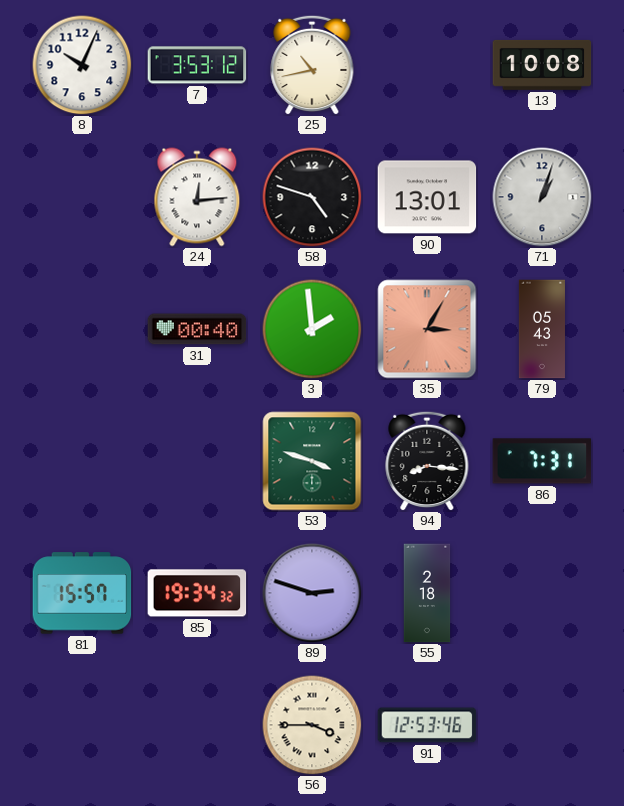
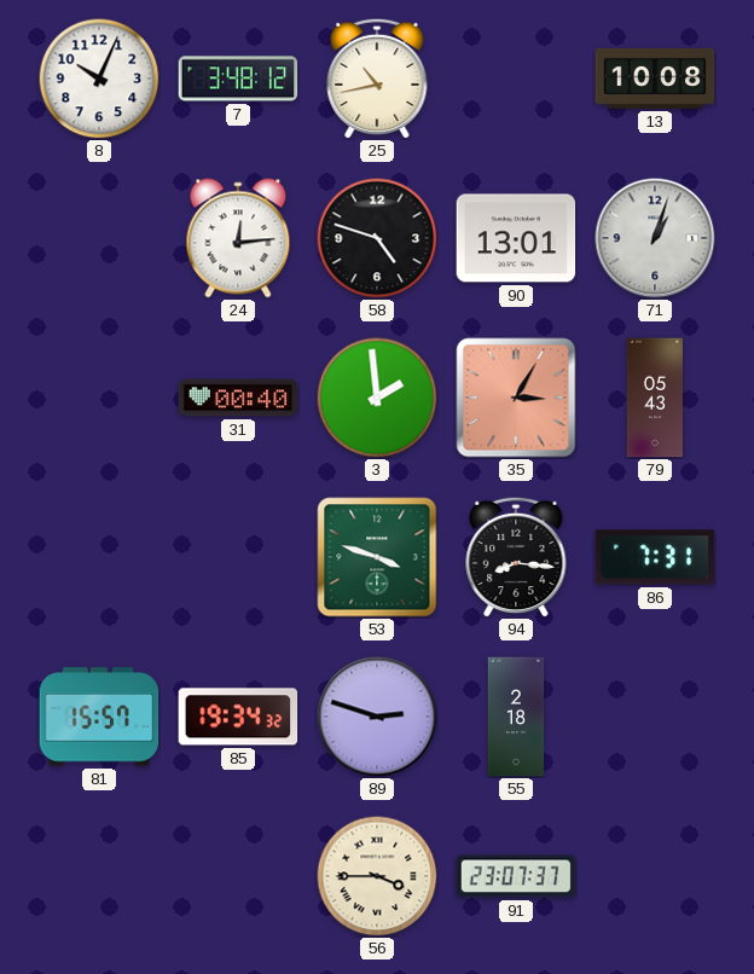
7: 3:53 -> 3:48 (238, 79)
91: 12:53 -> 23:07 (516, 876)
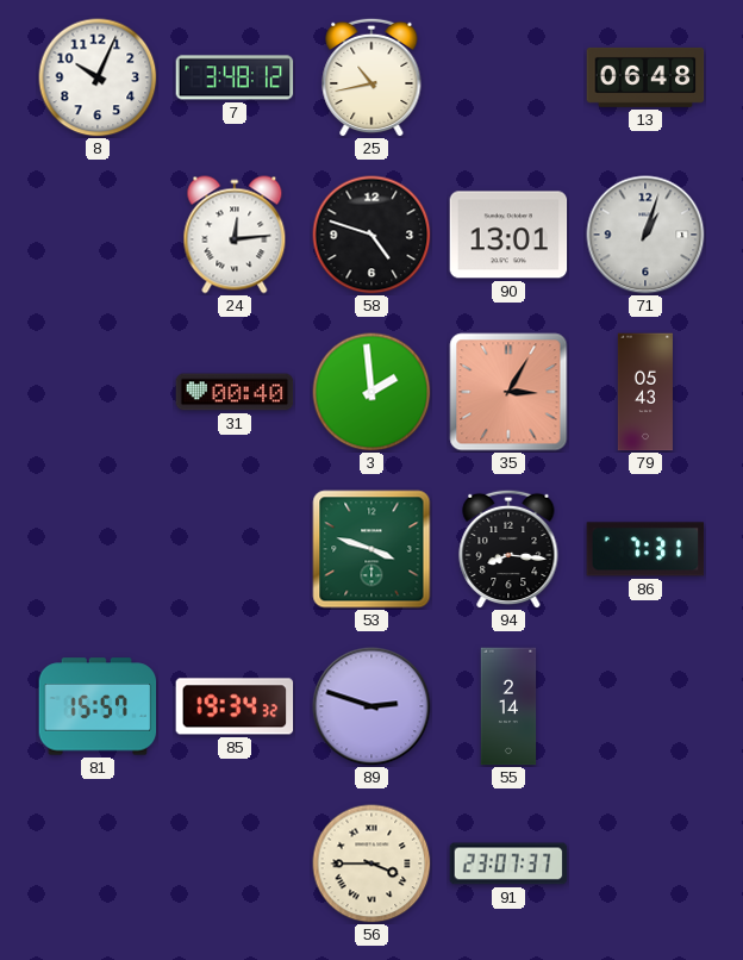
13: 10:08 -> 06:48 (645, 77)
55: 2:18 -> 2:14 (508, 706)
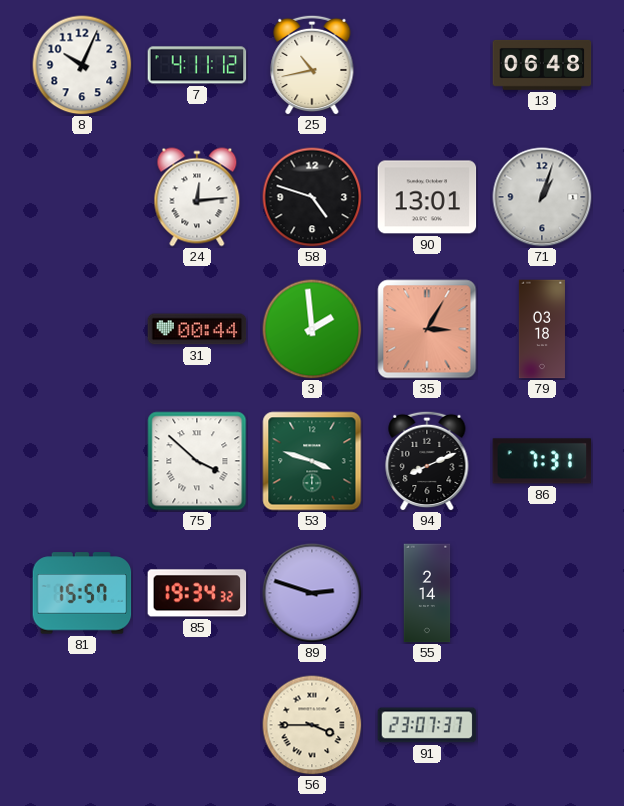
7: 3:48 -> 4:11 (197, 65)
31: 00:40 -> 00:44 (197, 329)
79: 05:43 -> 03:18 (542, 329)
75: none -> 3:52 (197, 461)
94: 8:16 -> 8:11 (427, 461)
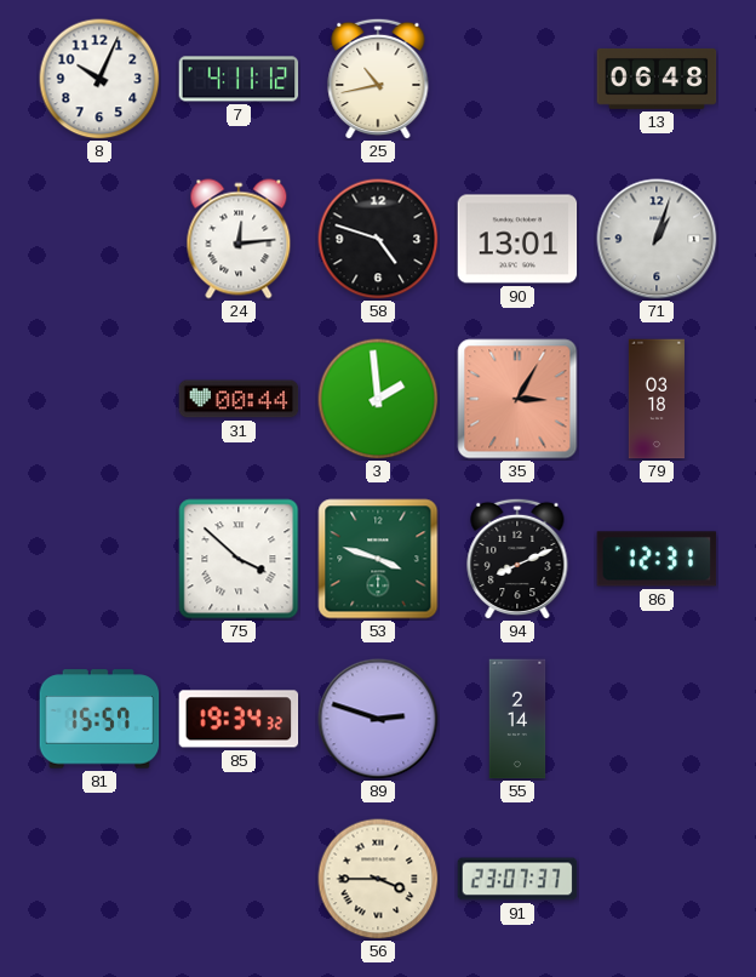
86: 7:31 -> 12:31 (657, 559)
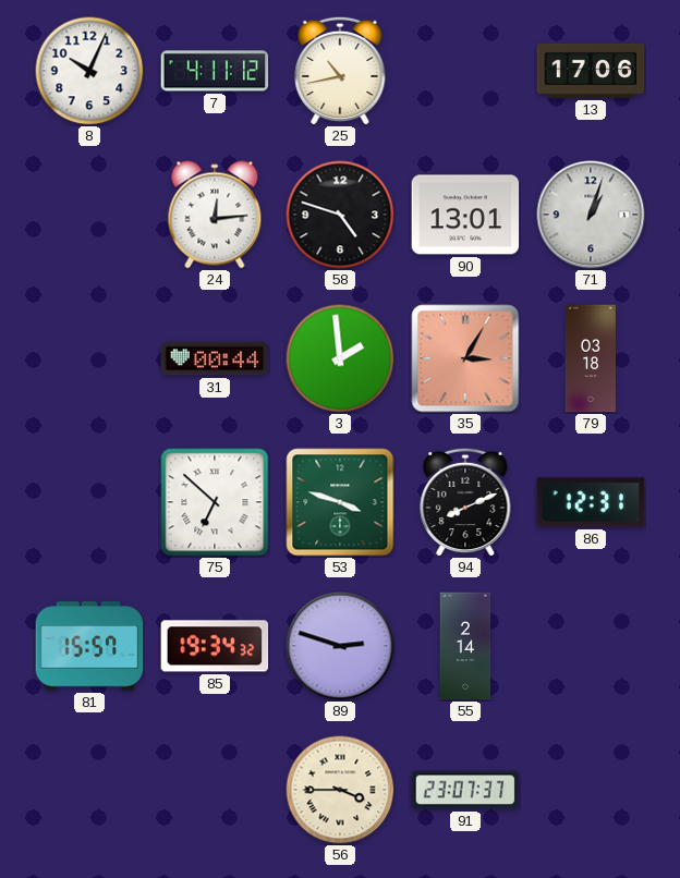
13: 06:48 -> 17:06 (591, 71)
75: 3:52 -> 6:52 (215, 502)
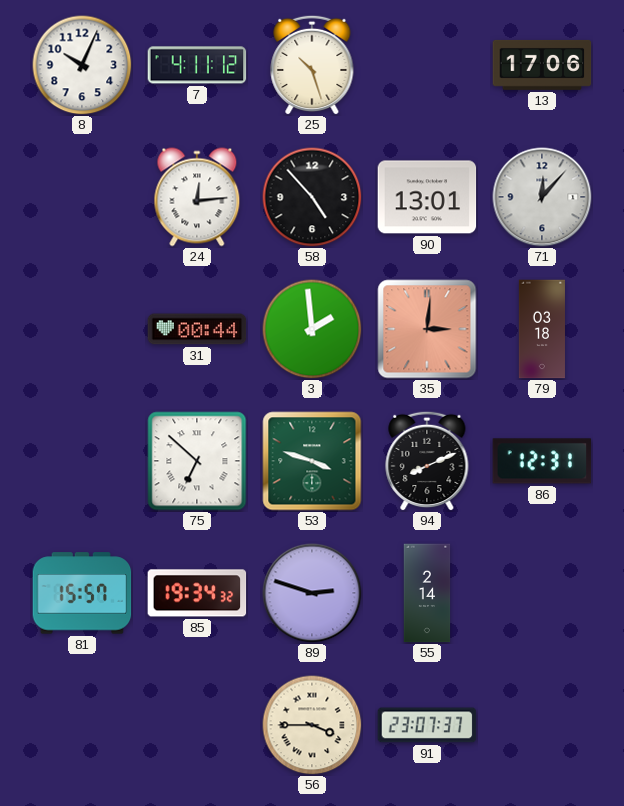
25: 10:43 -> 10:27 (312, 65)
58: 4:48 -> 4:53 (312, 197)
71: 1:03 -> 12:07 (542, 197)
35: 3:05 -> 3:01 (427, 329)
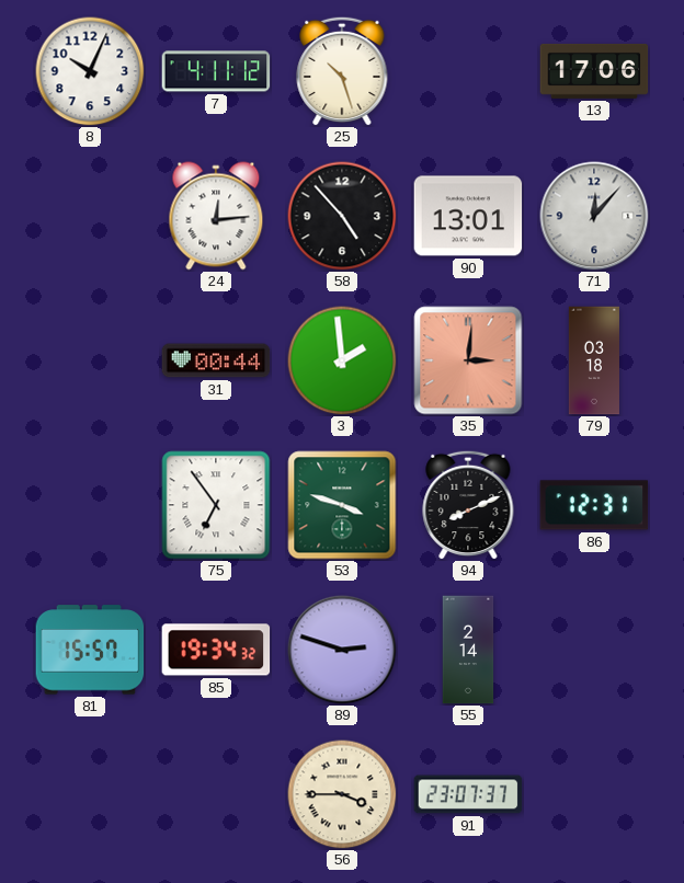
75: 6:52 -> 6:54 (216, 505)
